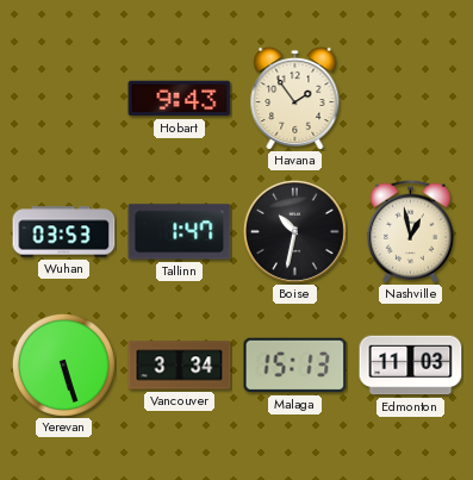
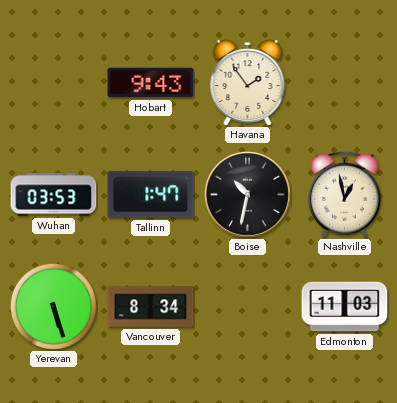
Vancouver: 3:34 -> 8:34 (151, 307)
Malaga: 15:13 -> none (295, 366)
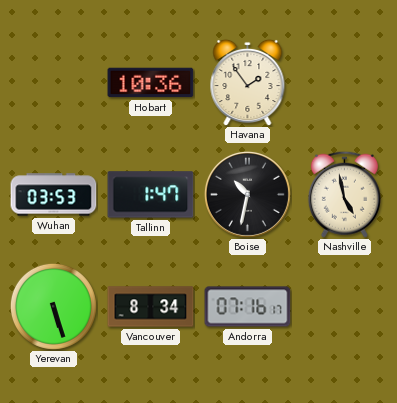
Hobart: 9:43 -> 10:36 (151, 83)
Nashville: 12:58 -> 4:58 (344, 194)
Andorra: none -> 07:16 (248, 307)
Edmonton: 11:03 -> none (345, 307)
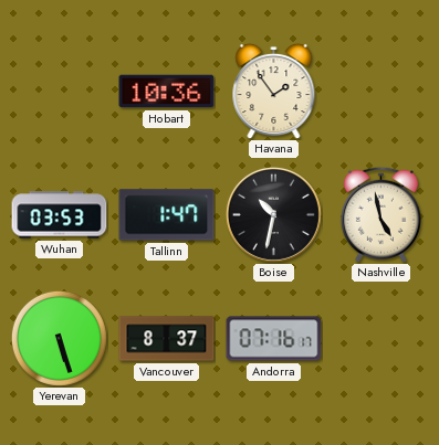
Vancouver: 8:34 -> 8:37 (167, 339)
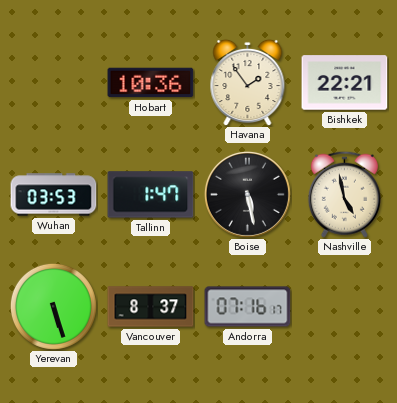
Bishkek: none -> 22:21 (345, 83)
Boise: 10:32 -> 5:28 (247, 194)
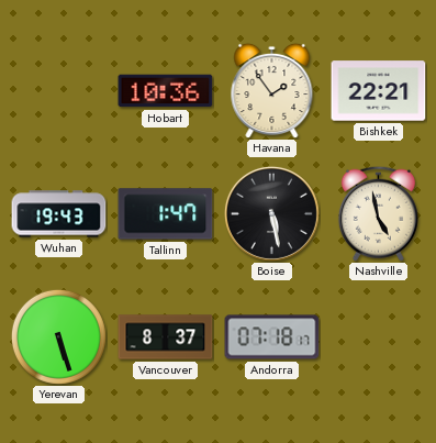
Wuhan: 03:53 -> 19:43 (59, 214)
Andorra: 07:16 -> 07:18 (272, 337)
